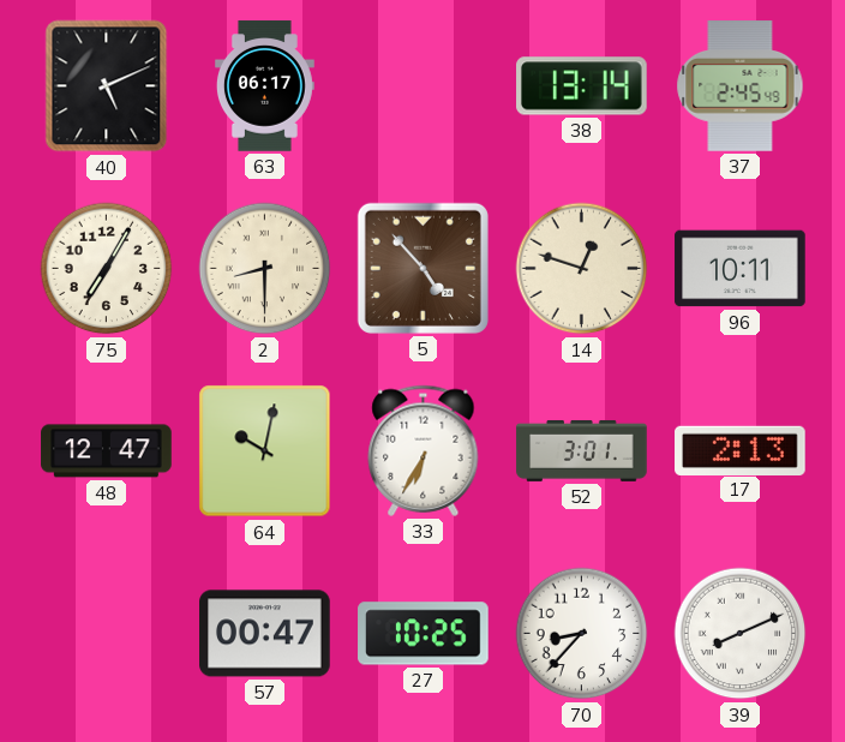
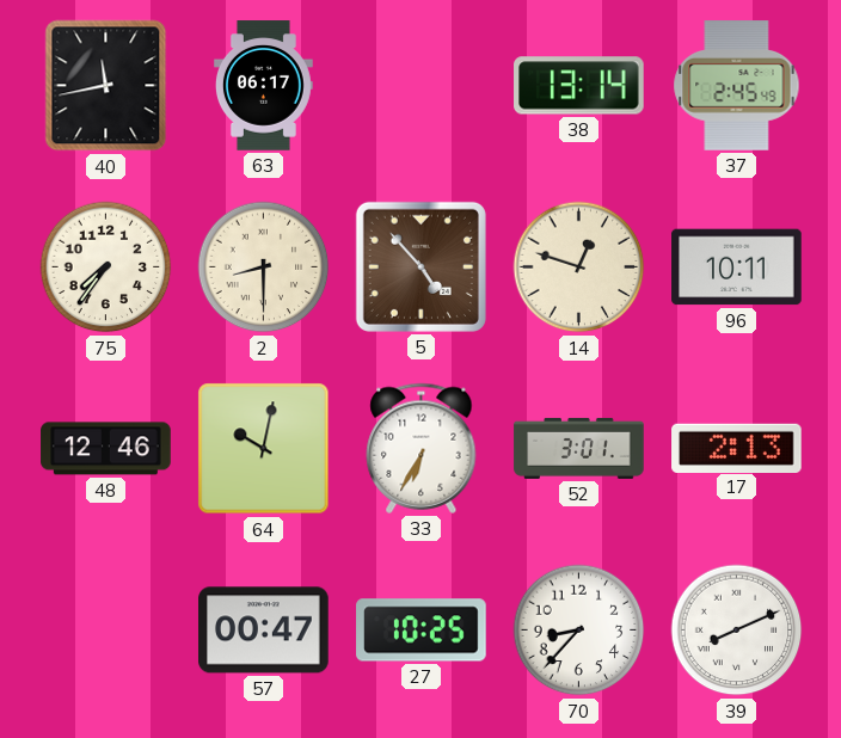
40: 5:11 -> 11:43 (106, 86)
75: 7:05 -> 7:36 (106, 267)
48: 12:47 -> 12:46 (106, 449)
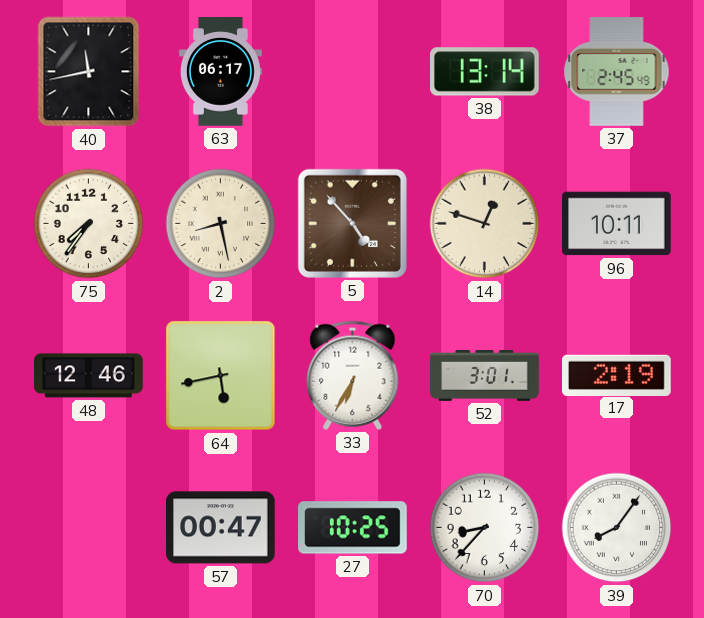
2: 8:30 -> 8:28 (221, 224)
64: 10:02 -> 5:43 (221, 376)
17: 2:13 -> 2:19 (617, 375)
39: 8:11 -> 8:06 (617, 528)
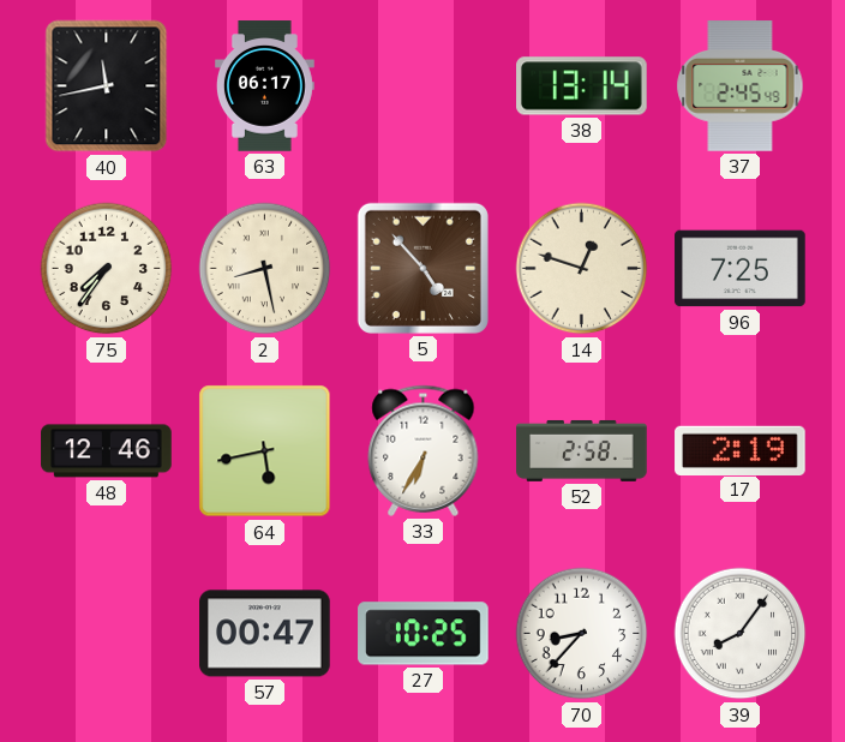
96: 10:11 -> 7:25 (741, 269)
52: 3:01 -> 2:58 (582, 450)
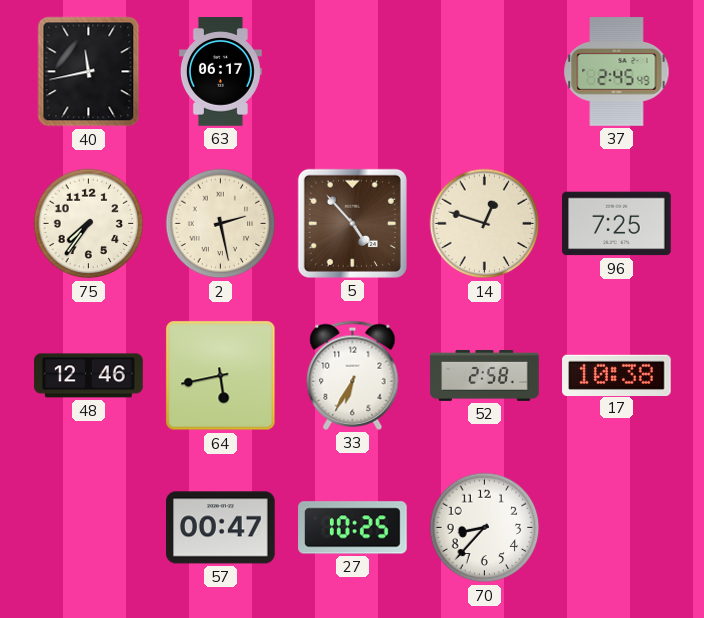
38: 13:14 -> none (582, 86)
2: 8:28 -> 2:28 (221, 224)
17: 2:19 -> 10:38 (617, 375)
39: 8:06 -> none (741, 634)
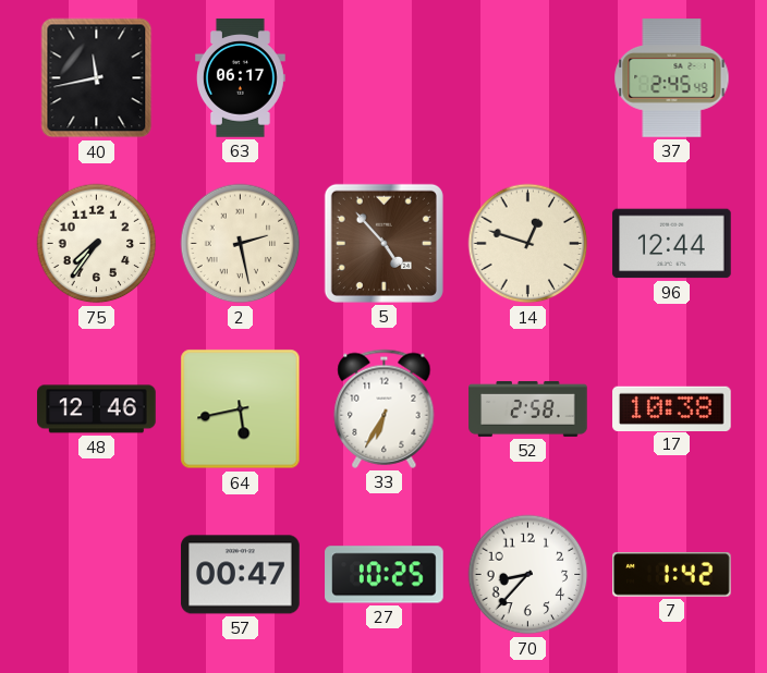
96: 7:25 -> 12:44 (672, 244)
7: none -> 1:42 (672, 575)
